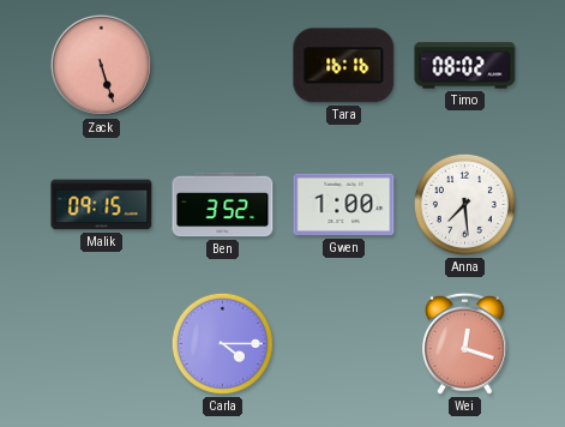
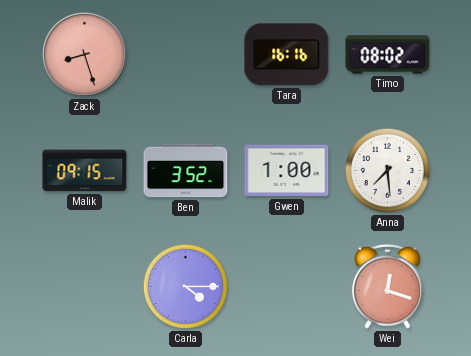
Zack: 5:27 -> 8:27 (84, 54)
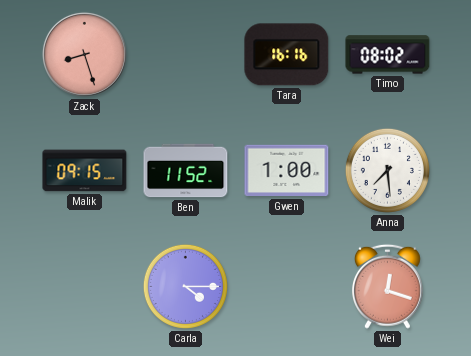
Ben: 3:52 -> 11:52 (186, 171)
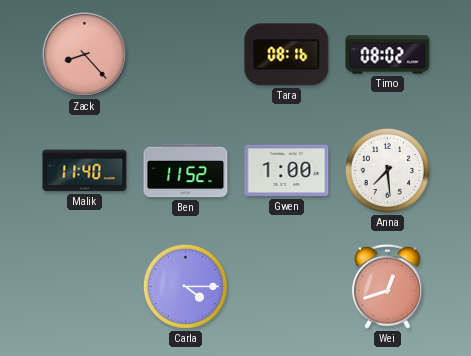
Zack: 8:27 -> 8:23 (84, 54)
Tara: 16:16 -> 08:16 (287, 55)
Malik: 09:15 -> 11:40 (85, 171)
Wei: 12:18 -> 12:42 (387, 286)
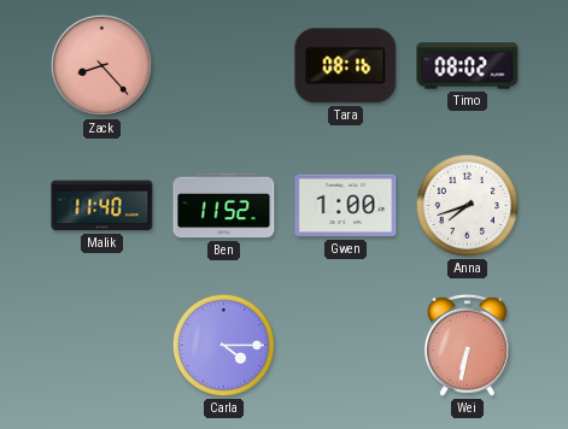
Anna: 7:29 -> 7:42 (467, 205)
Wei: 12:42 -> 6:32 (467, 345)
